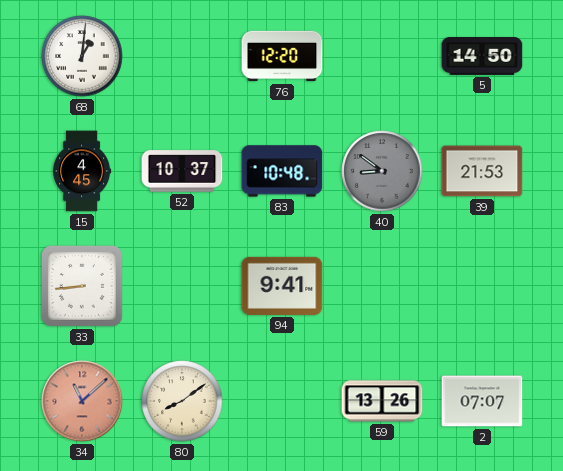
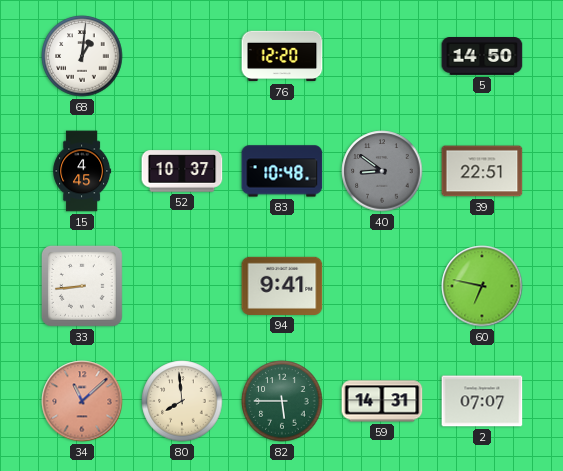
39: 21:53 -> 22:51 (482, 171)
60: none -> 6:47 (482, 286)
80: 8:09 -> 7:59 (182, 401)
82: none -> 5:45 (282, 401)
59: 13:26 -> 14:31 (382, 401)
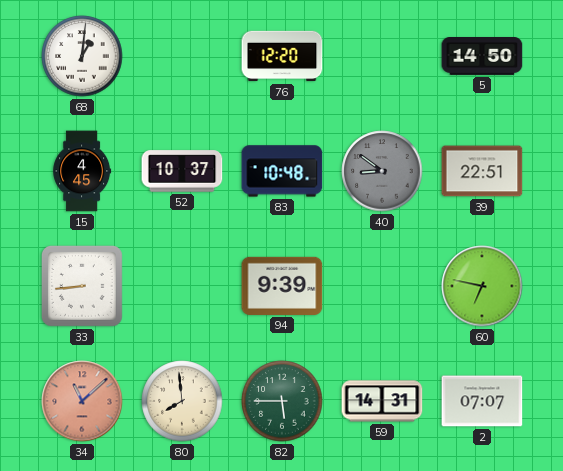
94: 9:41 -> 9:39 (282, 286)
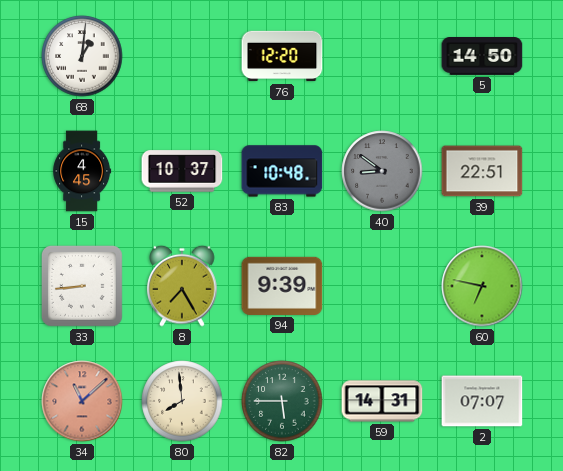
8: none -> 7:25 (182, 286)
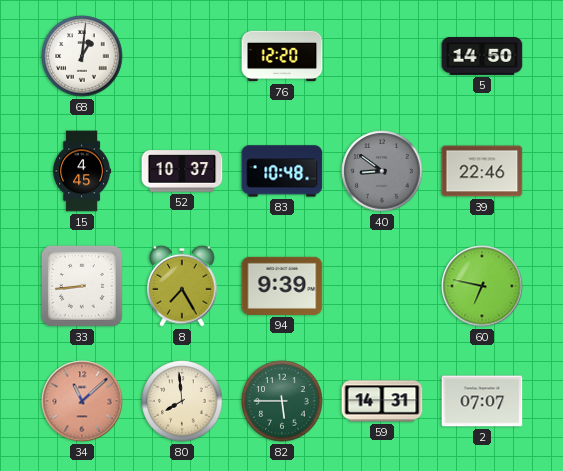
39: 22:51 -> 22:46 (482, 171)
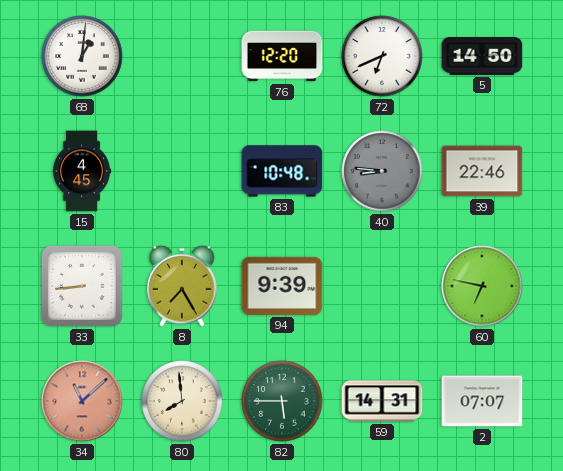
72: none -> 6:41 (382, 56)
52: 10:37 -> none (182, 171)
40: 8:51 -> 8:46 (382, 171)
